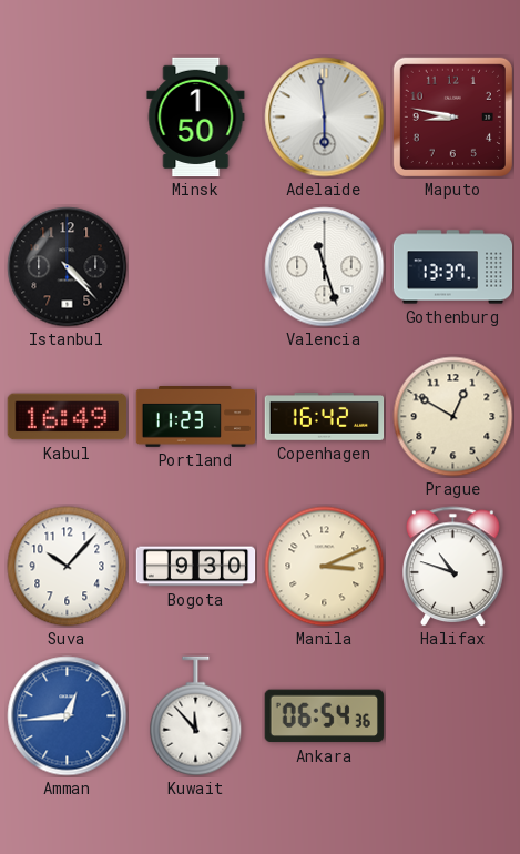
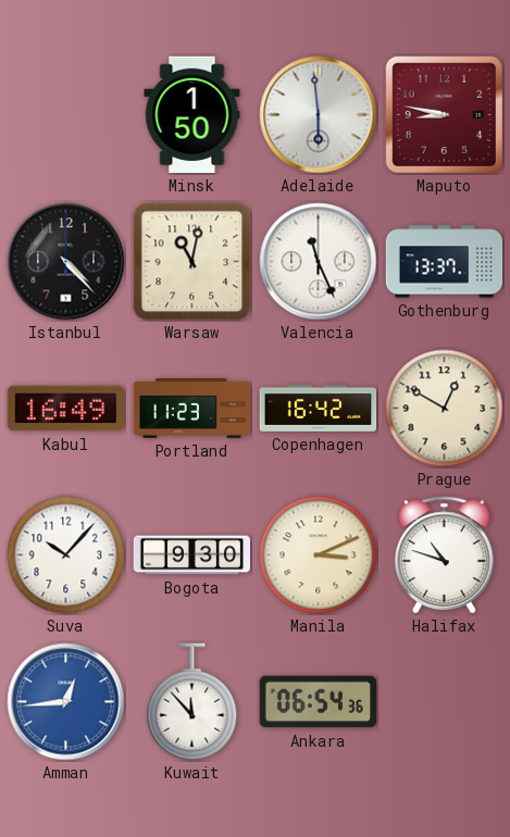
Warsaw: none -> 11:02 (192, 262)
Valencia: 11:27 -> 11:26 (319, 262)
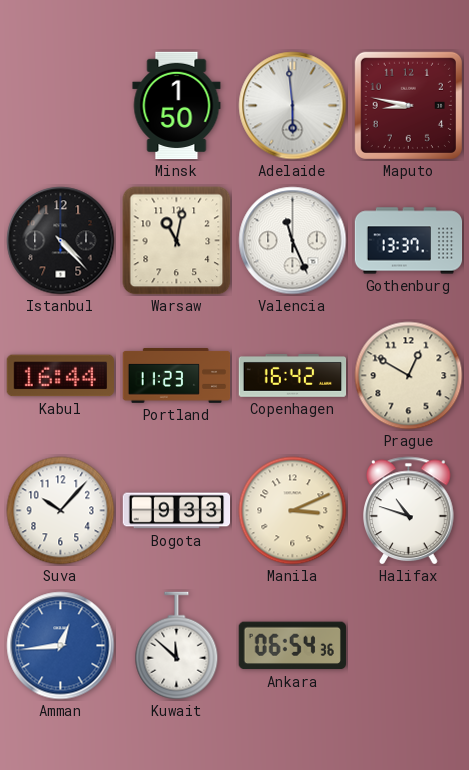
Kabul: 16:49 -> 16:44 (60, 376)
Bogota: 9:30 -> 9:33 (177, 511)
Kuwait: 11:53 -> 11:52 (177, 646)
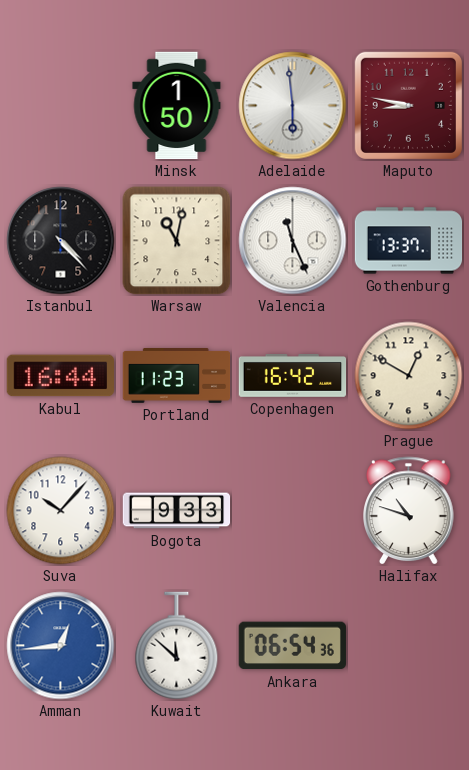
Manila: 3:11 -> none (293, 511)
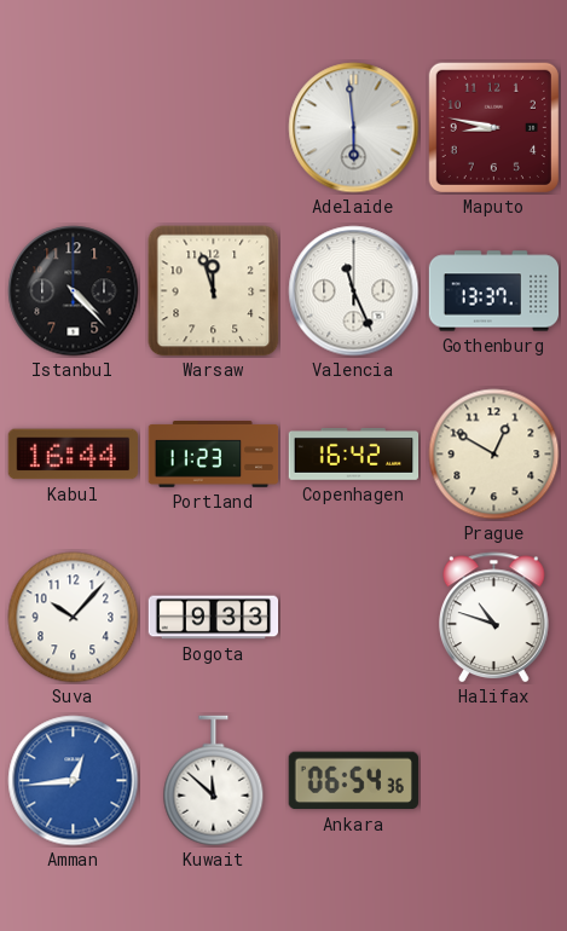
Minsk: 1:50 -> none (177, 106)
Warsaw: 11:02 -> 11:57 (214, 291)
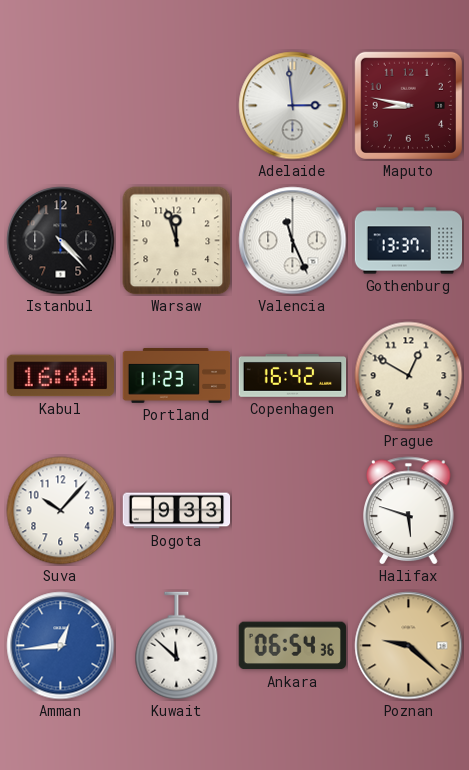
Adelaide: 5:59 -> 2:59 (293, 106)
Halifax: 10:48 -> 5:48 (409, 511)
Poznan: none -> 9:22 (409, 646)
